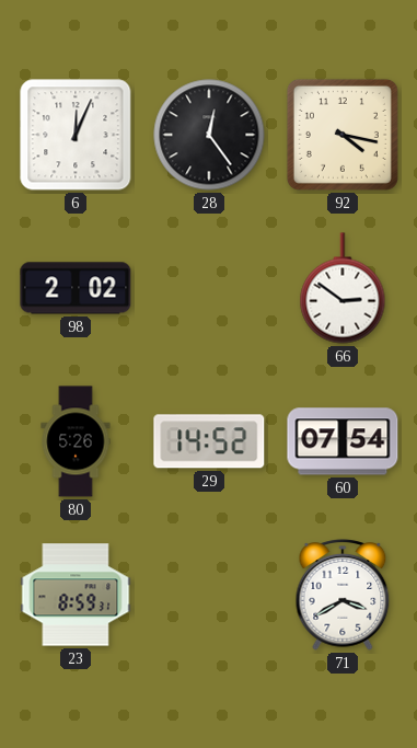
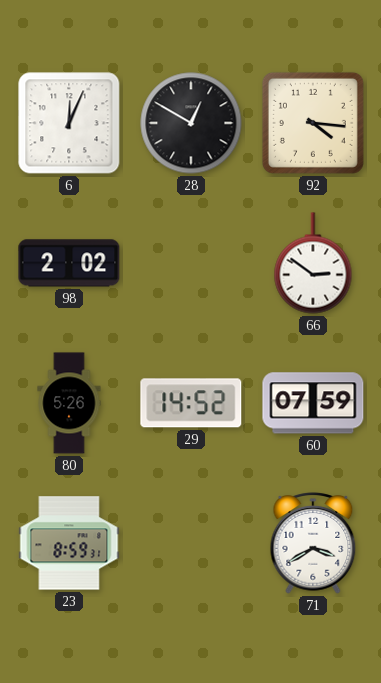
28: 12:24 -> 12:50 (191, 123)
92: 4:17 -> 4:16 (313, 123)
60: 07:54 -> 07:59 (313, 403)
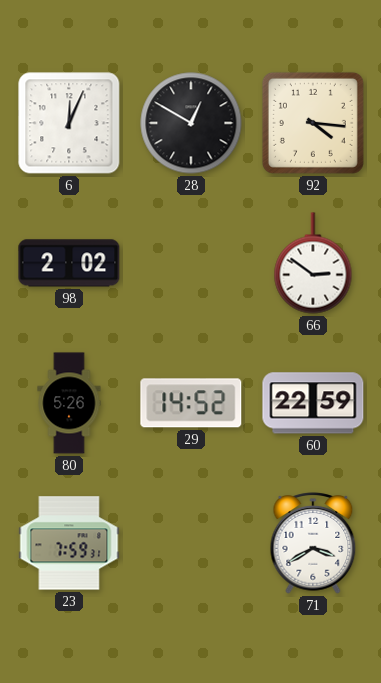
60: 07:59 -> 22:59 (313, 403)
23: 8:59 -> 7:59 (69, 543)
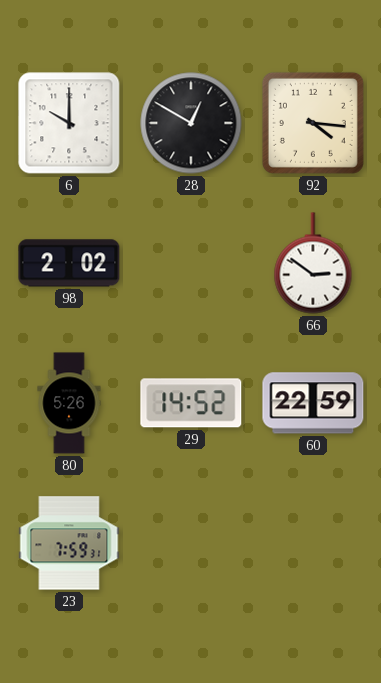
6: 12:04 -> 10:00 (69, 123)
71: 3:40 -> none (313, 543)
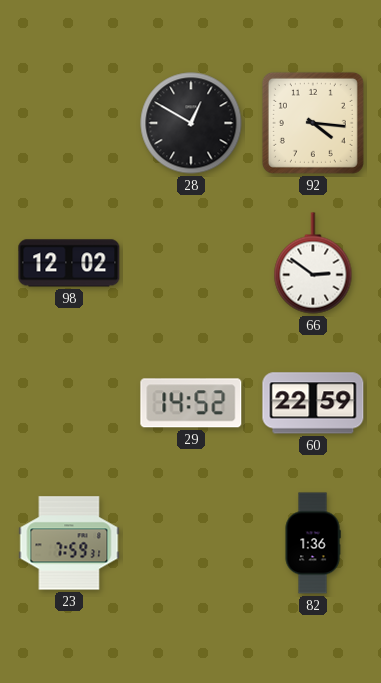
6: 10:00 -> none (69, 123)
98: 2:02 -> 12:02 (69, 263)
80: 5:26 -> none (69, 403)
82: none -> 1:36 (313, 543)
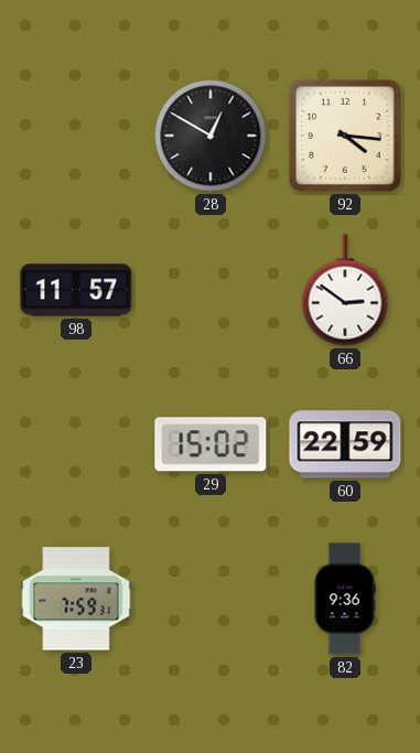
98: 12:02 -> 11:57 (76, 290)
29: 14:52 -> 15:02 (211, 444)
82: 1:36 -> 9:36 (345, 599)
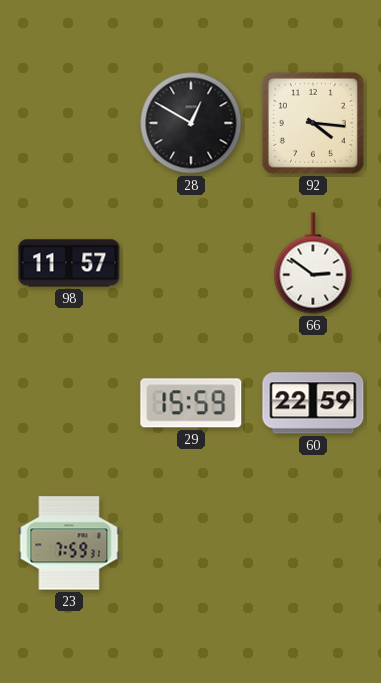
29: 15:02 -> 15:59 (191, 403)
82: 9:36 -> none (345, 599)
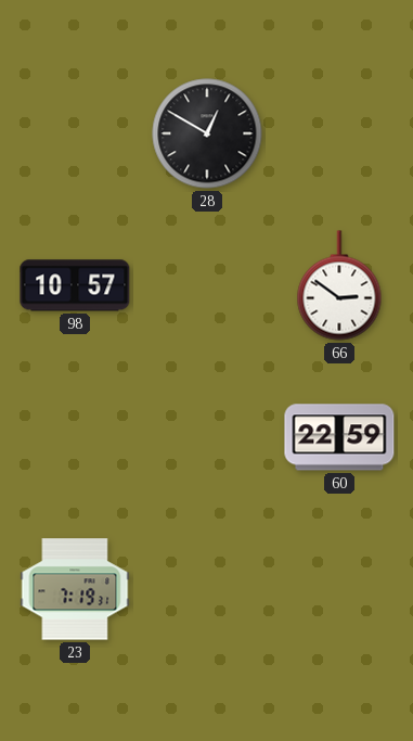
92: 4:16 -> none (313, 123)
98: 11:57 -> 10:57 (75, 285)
29: 15:59 -> none (191, 403)
23: 7:59 -> 7:19 (75, 589)
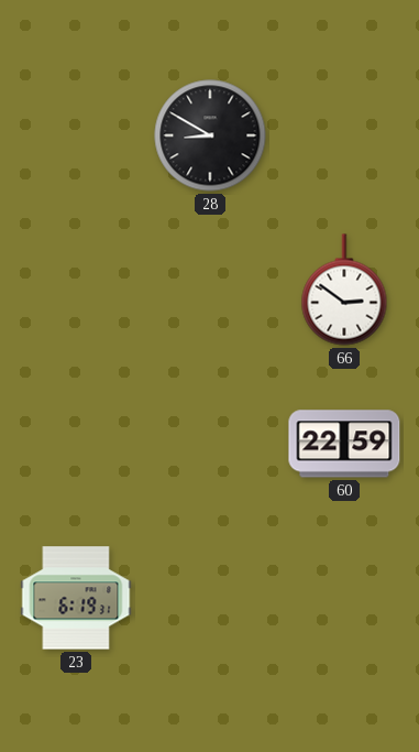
28: 12:50 -> 8:50 (210, 135)
98: 10:57 -> none (75, 285)
23: 7:19 -> 6:19 (76, 598)
